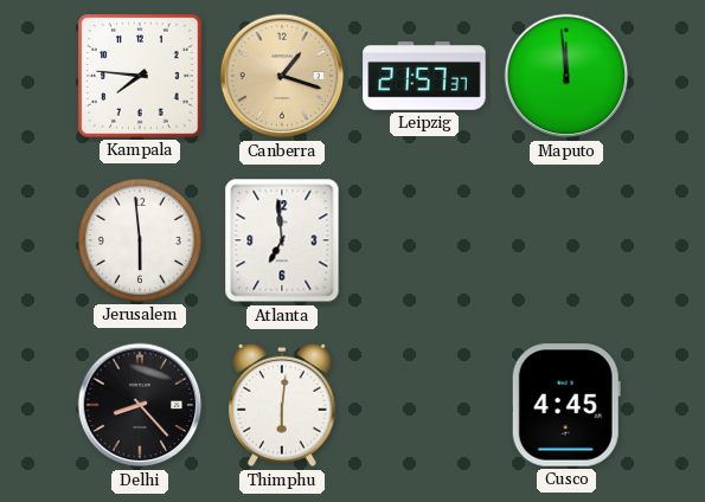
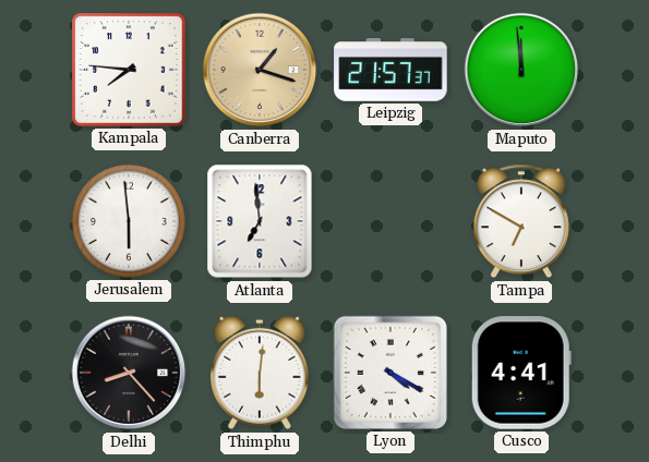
Tampa: none -> 6:50 (521, 221)
Lyon: none -> 4:20 (390, 373)
Cusco: 4:45 -> 4:41 (521, 373)
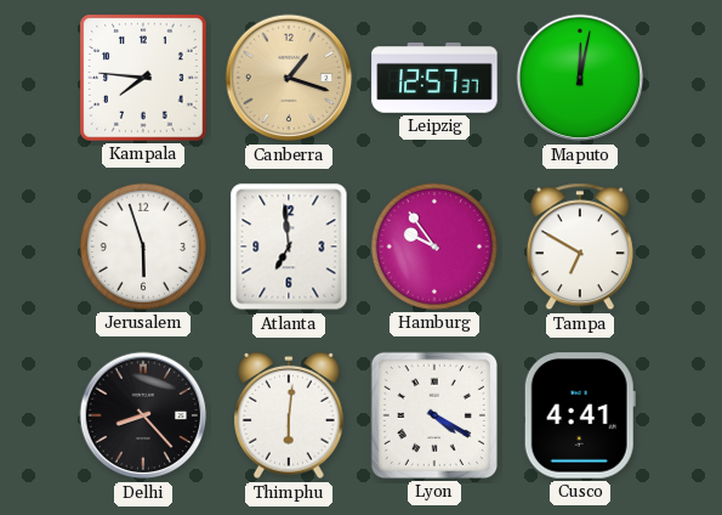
Leipzig: 21:57 -> 12:57 (434, 78)
Maputo: 11:59 -> 12:02 (580, 78)
Jerusalem: 5:59 -> 5:57 (143, 247)
Hamburg: none -> 9:54 (434, 247)
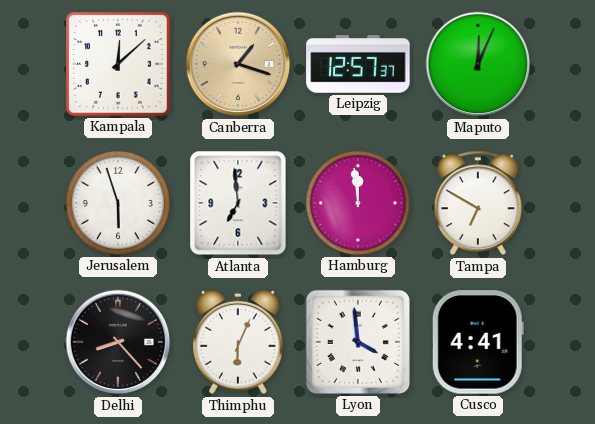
Kampala: 7:46 -> 12:08 (118, 64)
Maputo: 12:02 -> 12:04 (478, 64)
Hamburg: 9:54 -> 11:59 (358, 203)
Thimphu: 6:01 -> 6:04 (239, 342)
Lyon: 4:20 -> 3:59 (358, 342)
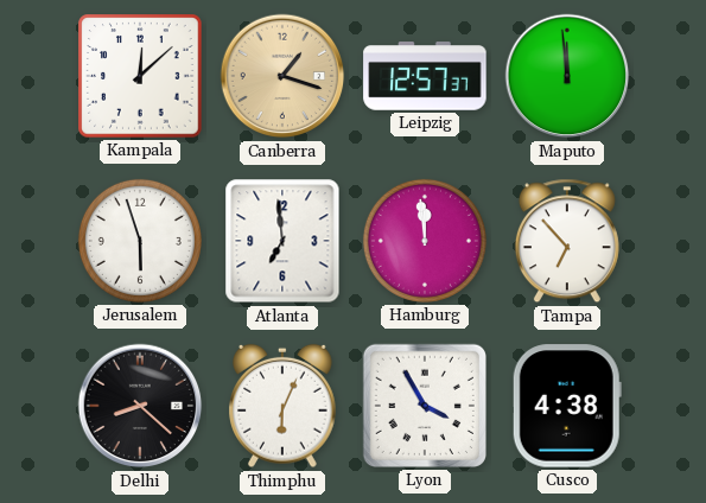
Maputo: 12:04 -> 11:59 (567, 76)
Tampa: 6:50 -> 6:53 (567, 241)
Delhi: 8:23 -> 8:22 (140, 406)
Lyon: 3:59 -> 3:55 (425, 406)
Cusco: 4:41 -> 4:38 (567, 406)
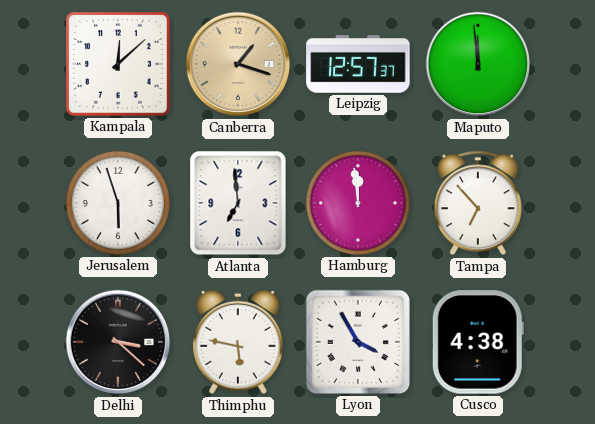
Delhi: 8:22 -> 3:22 (118, 342)
Thimphu: 6:04 -> 5:47 (239, 342)
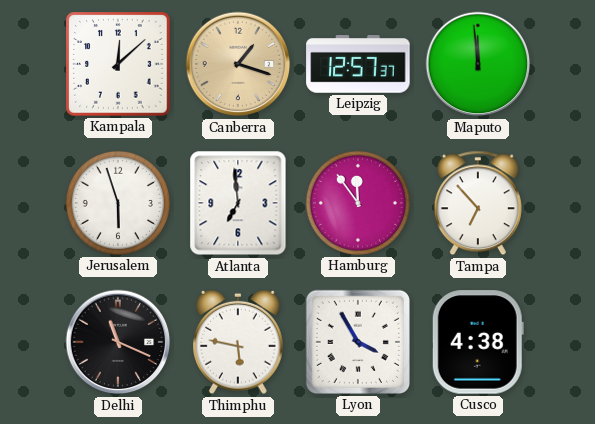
Hamburg: 11:59 -> 11:54 (358, 203)
Delhi: 3:22 -> 11:19 (118, 342)
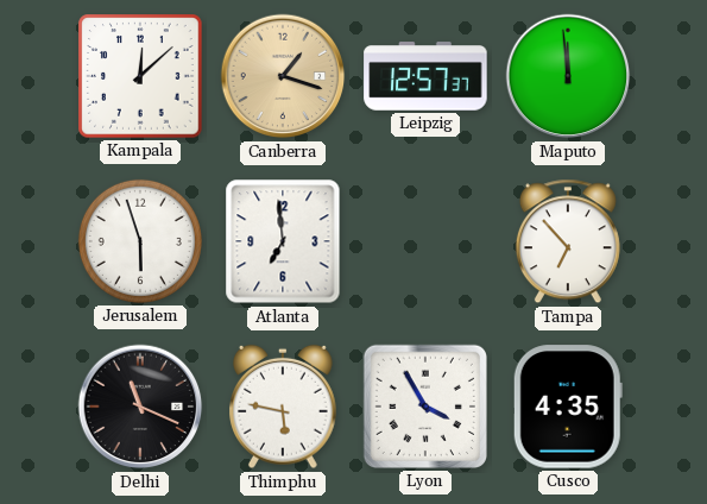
Hamburg: 11:54 -> none (358, 203)
Cusco: 4:38 -> 4:35 (568, 407)
